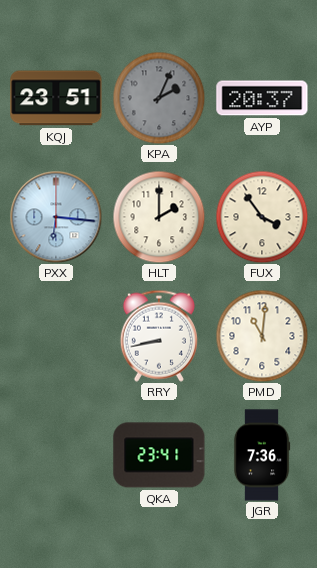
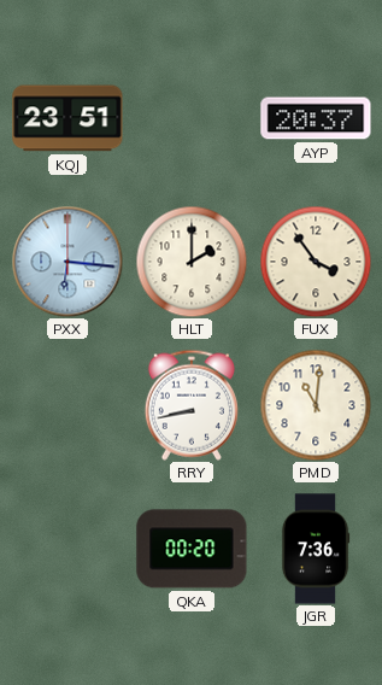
KPA: 2:04 -> none (159, 98)
QKA: 23:41 -> 00:20 (192, 549)
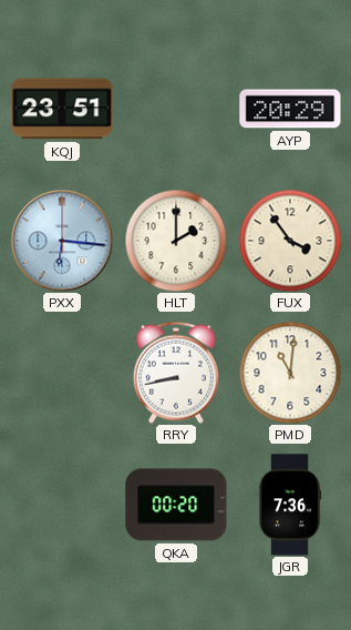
AYP: 20:37 -> 20:29 (290, 109)
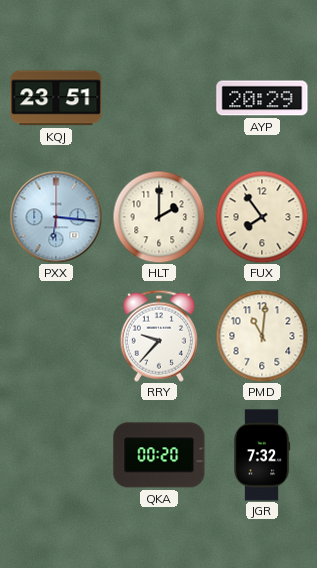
FUX: 3:54 -> 7:54 (262, 217)
RRY: 8:43 -> 9:37 (159, 336)
JGR: 7:36 -> 7:32 (262, 455)
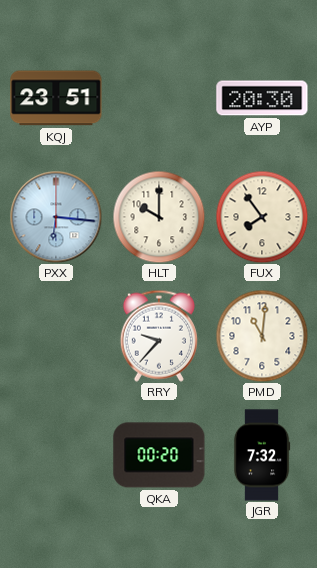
AYP: 20:29 -> 20:30 (262, 98)
HLT: 2:00 -> 10:00 (159, 217)
